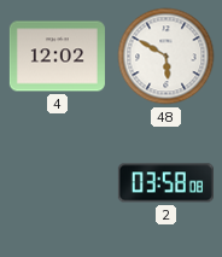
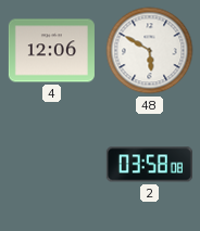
4: 12:02 -> 12:06 (51, 51)
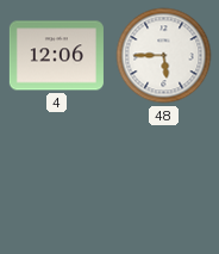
48: 5:50 -> 5:45 (164, 56)
2: 03:58 -> none (149, 165)
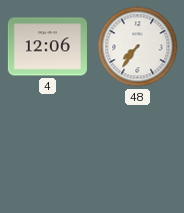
48: 5:45 -> 7:36 (138, 47)
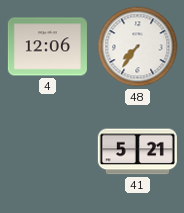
41: none -> 5:21 (137, 152)
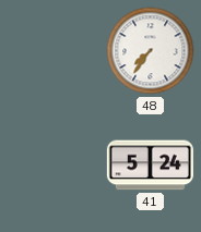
4: 12:06 -> none (47, 47)
41: 5:21 -> 5:24 (150, 166)
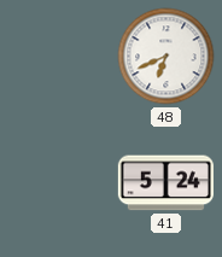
48: 7:36 -> 6:41 (166, 57)
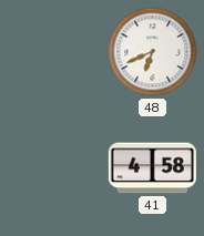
41: 5:24 -> 4:58 (152, 168)
